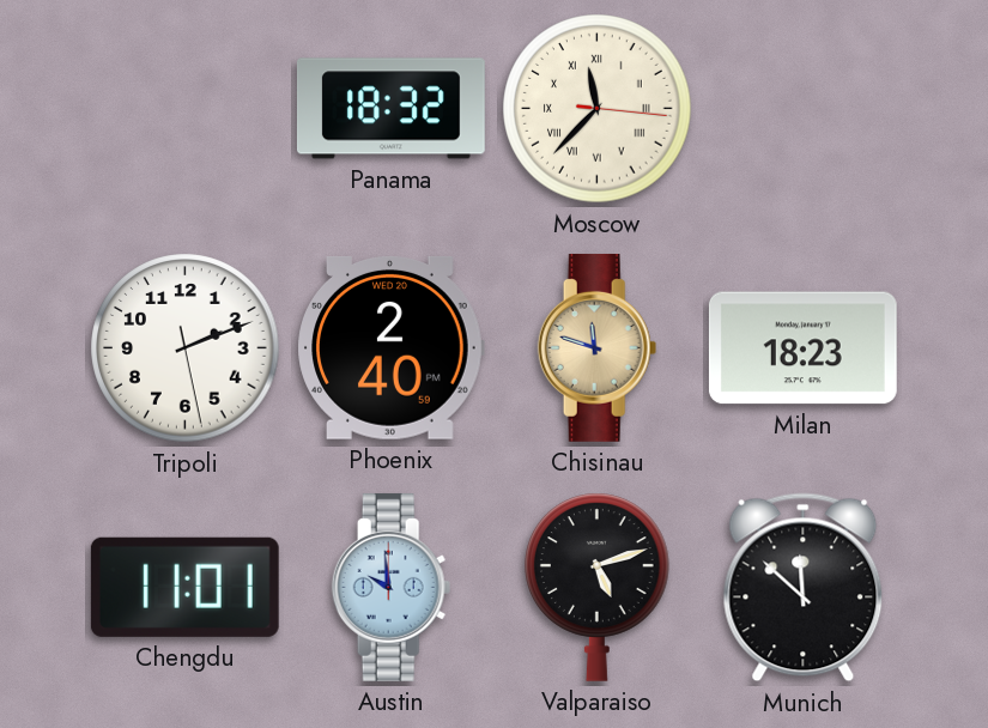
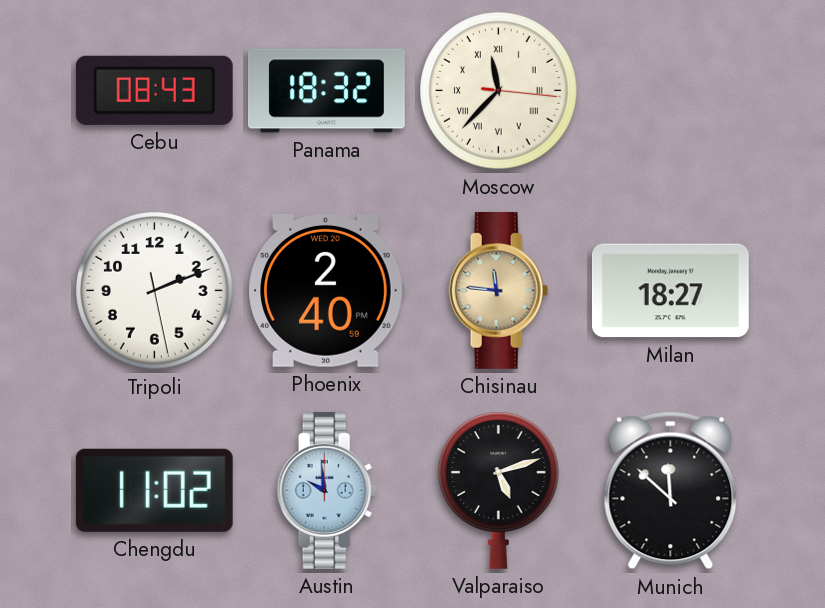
Cebu: none -> 08:43 (154, 90)
Chisinau: 11:48 -> 11:46 (499, 290)
Milan: 18:23 -> 18:27 (670, 291)
Chengdu: 11:01 -> 11:02 (154, 490)
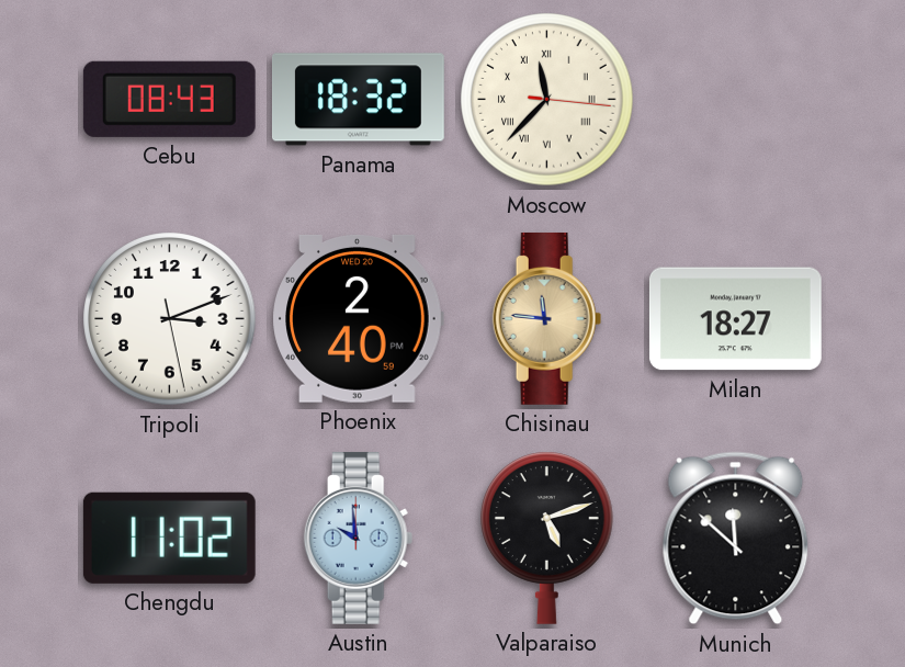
Tripoli: 2:11 -> 3:11 (170, 319)
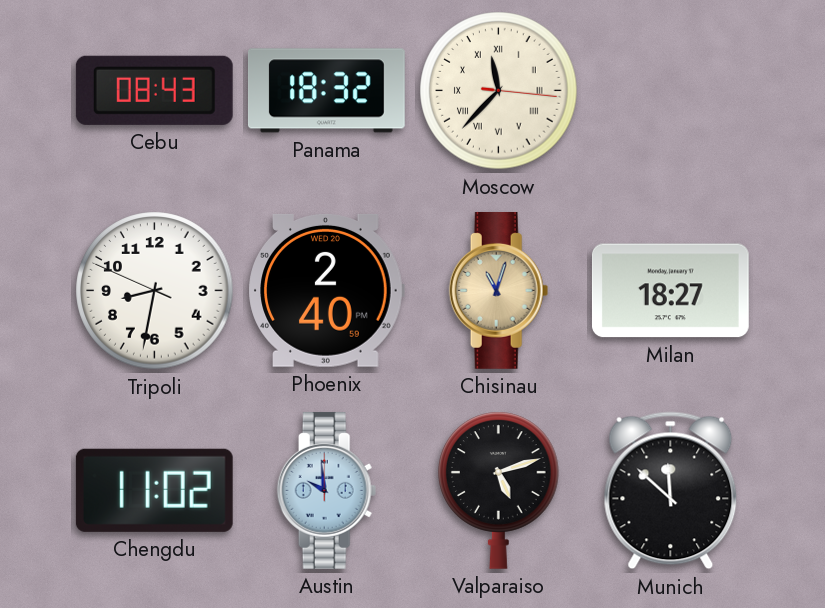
Tripoli: 3:11 -> 8:31 (155, 291)
Chisinau: 11:46 -> 11:03 (499, 290)
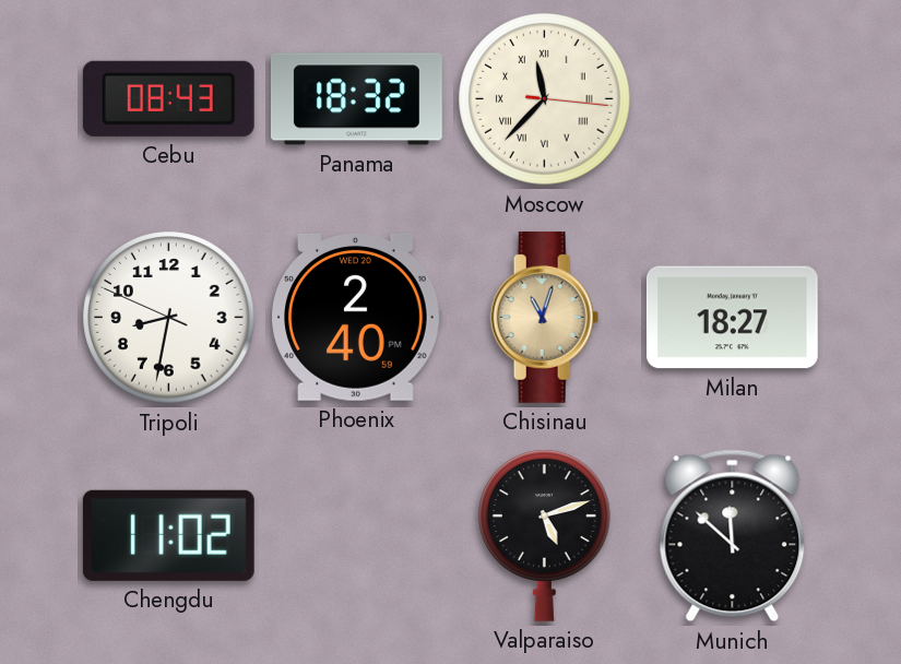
Austin: 9:59 -> none (327, 490)
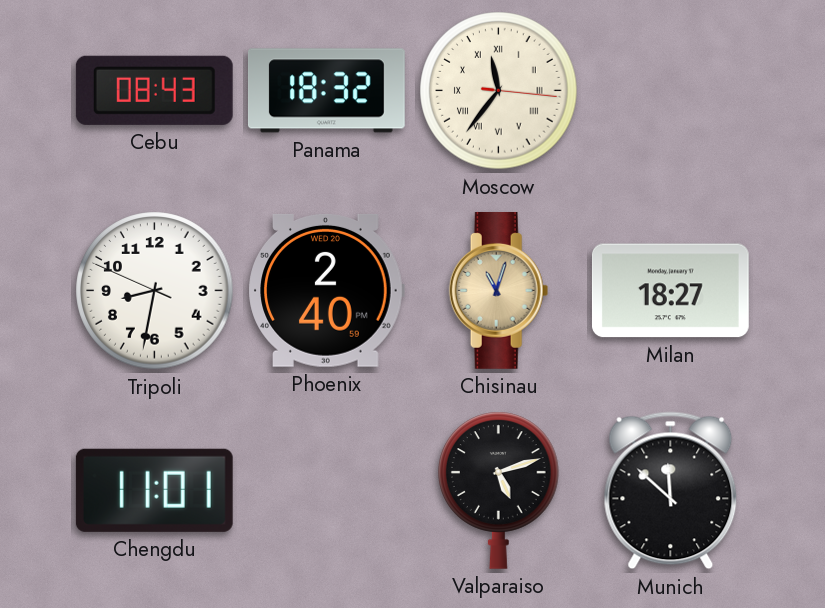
Moscow: 11:37 -> 11:36 (499, 91)
Chengdu: 11:02 -> 11:01 (154, 490)
